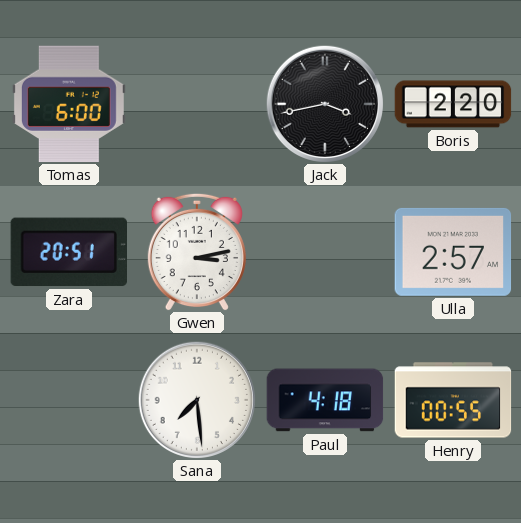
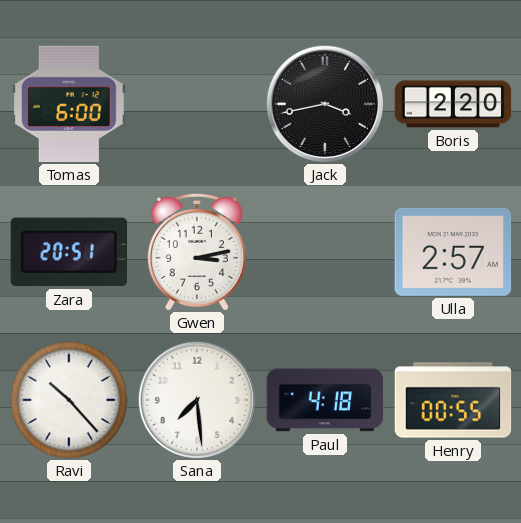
Ravi: none -> 10:23 (69, 400)
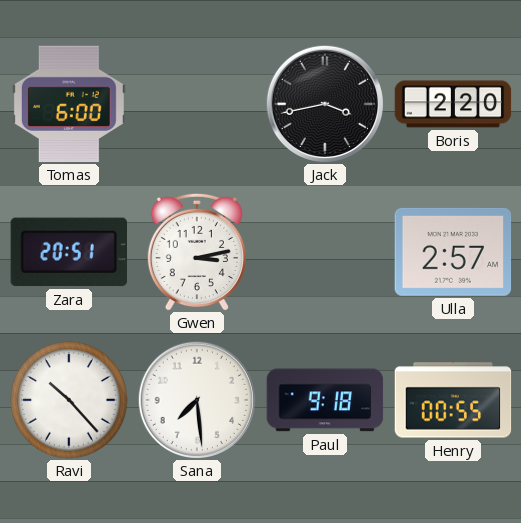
Paul: 4:18 -> 9:18 (325, 400)
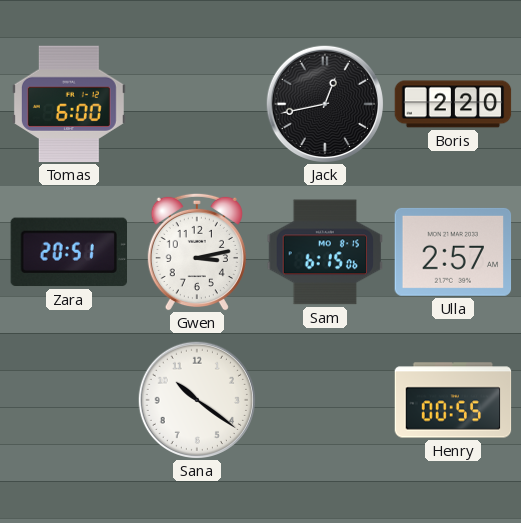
Jack: 3:43 -> 12:43 (324, 103)
Sam: none -> 6:15 (325, 252)
Ravi: 10:23 -> none (69, 400)
Sana: 7:29 -> 10:21 (196, 399)
Paul: 9:18 -> none (325, 400)
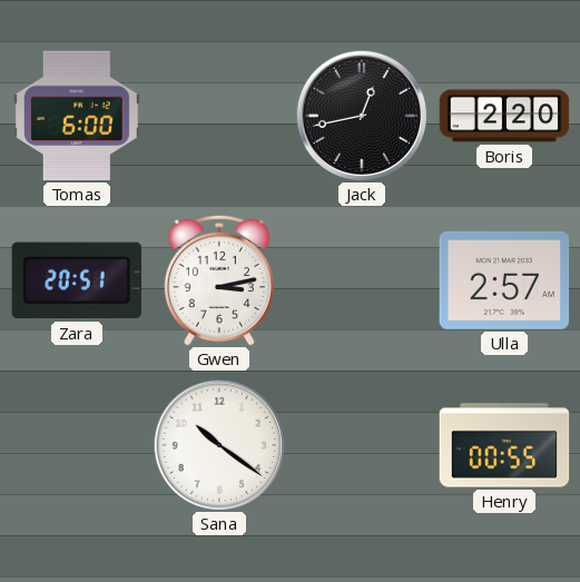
Sam: 6:15 -> none (325, 252)
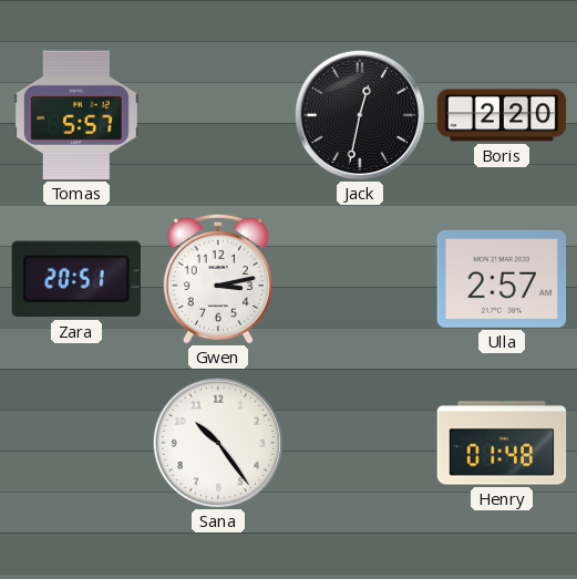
Tomas: 6:00 -> 5:57 (76, 115)
Jack: 12:43 -> 12:32 (359, 114)
Sana: 10:21 -> 10:24 (217, 442)
Henry: 00:55 -> 01:48 (502, 443)
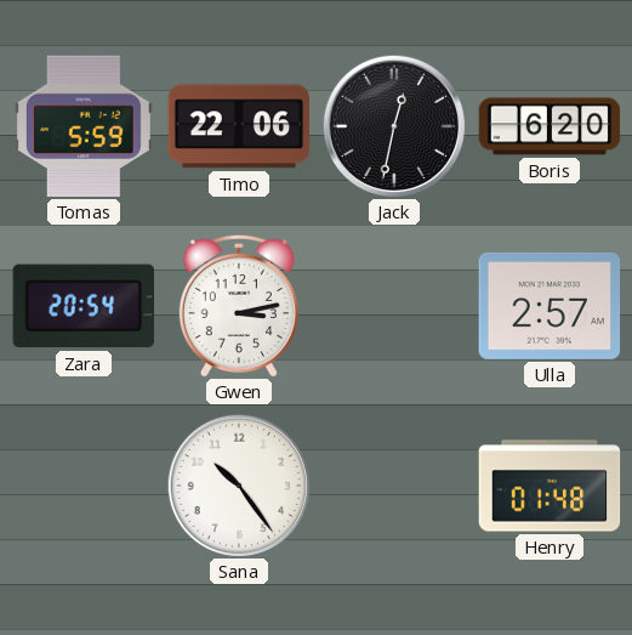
Tomas: 5:57 -> 5:59 (84, 126)
Timo: none -> 22:06 (239, 126)
Boris: 2:20 -> 6:20 (550, 126)
Zara: 20:51 -> 20:54 (82, 306)
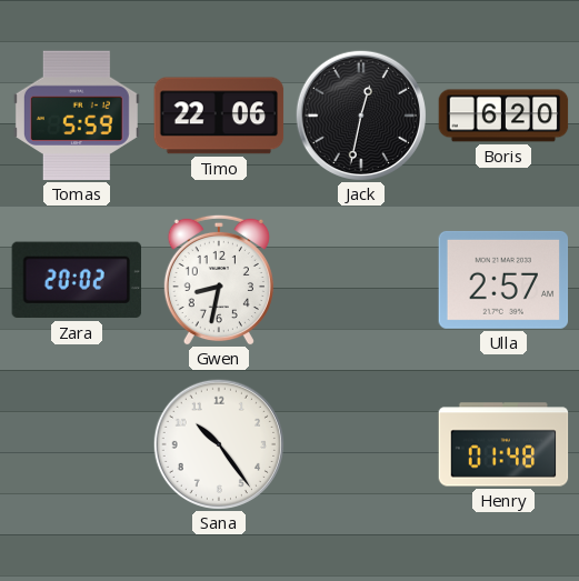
Zara: 20:54 -> 20:02 (76, 280)
Gwen: 3:13 -> 8:32 (219, 280)
